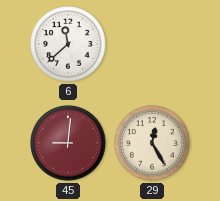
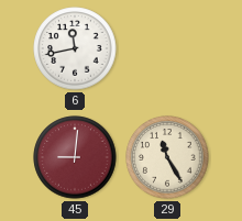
6: 11:38 -> 11:43 (75, 48)
29: 12:25 -> 11:25 (167, 157)
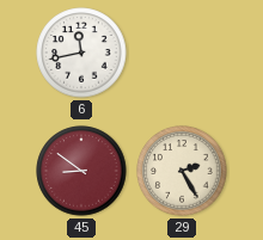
45: 9:01 -> 8:51 (81, 171)
29: 11:25 -> 2:25 (182, 171)
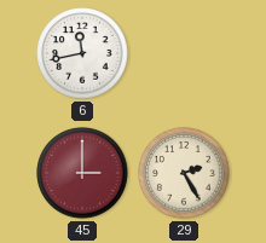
45: 8:51 -> 3:00 (82, 173)
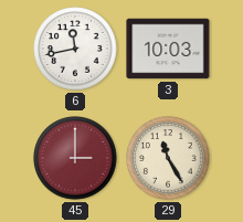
3: none -> 10:03 (168, 49)
29: 2:25 -> 11:25 (168, 158)
